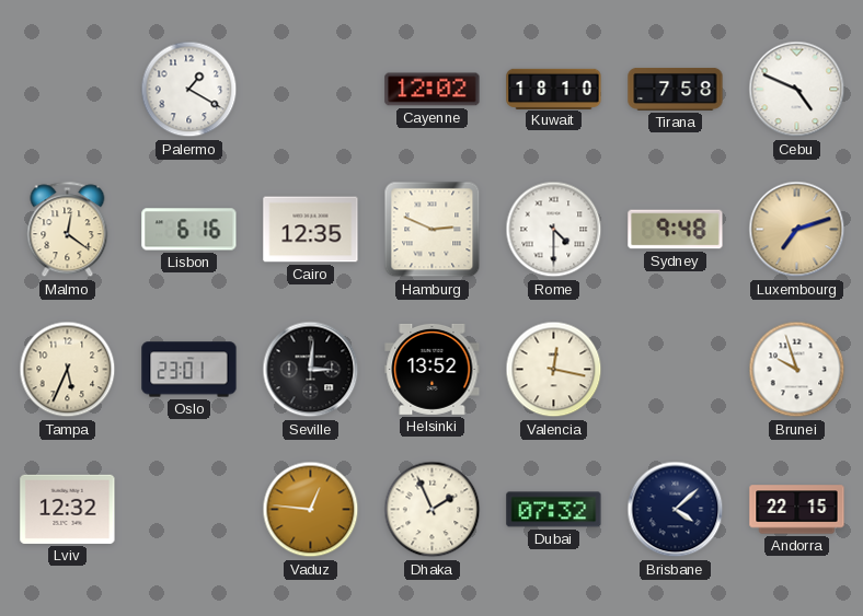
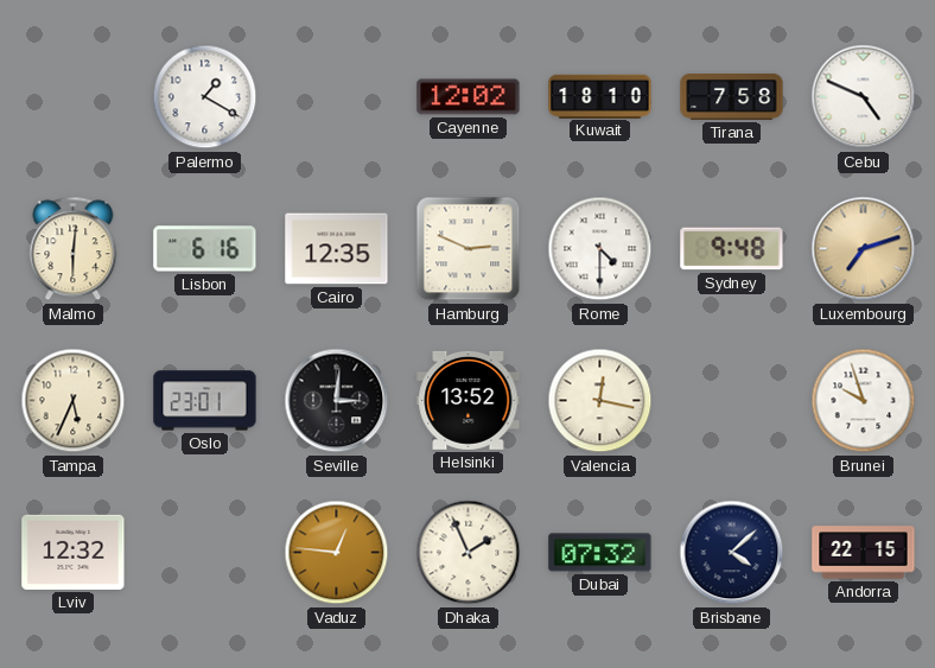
Malmo: 12:21 -> 6:01 (74, 249)
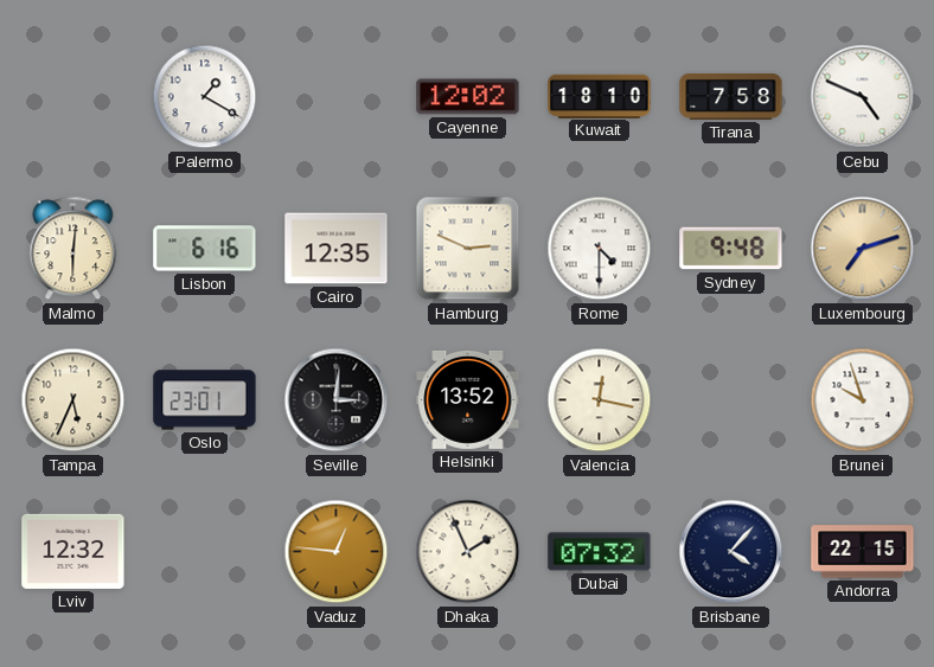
Brisbane: 4:08 -> 4:07 (731, 552)
